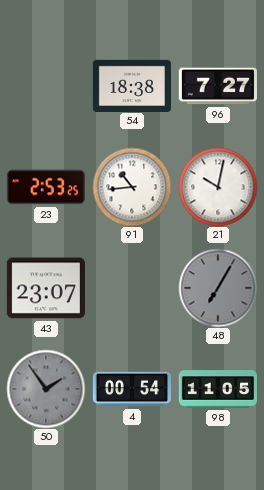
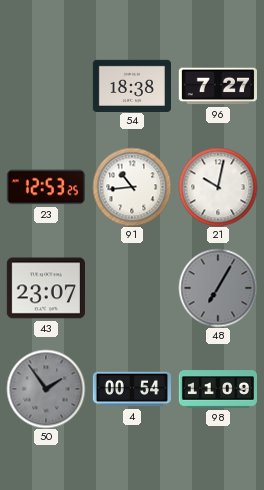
23: 2:53 -> 12:53 (46, 187)
98: 11:05 -> 11:09 (217, 389)
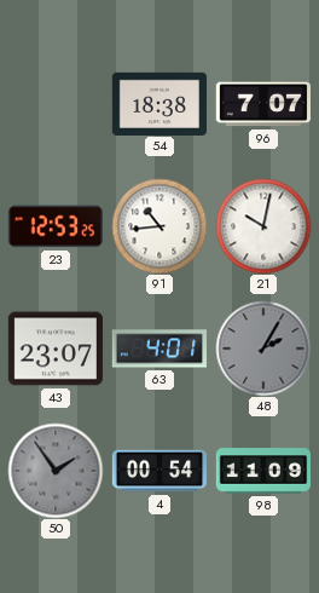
96: 7:27 -> 7:07 (263, 104)
63: none -> 4:01 (159, 349)
48: 7:05 -> 2:05 (263, 349)
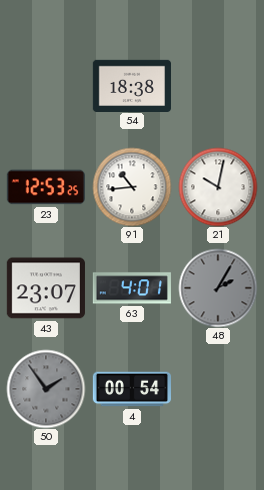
96: 7:07 -> none (263, 104)
98: 11:09 -> none (262, 471)
